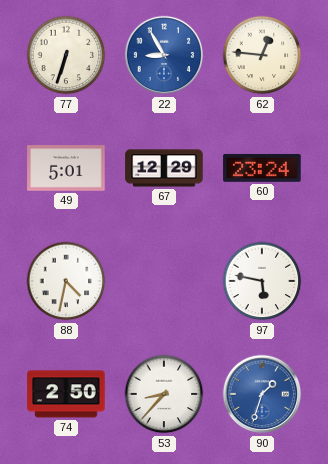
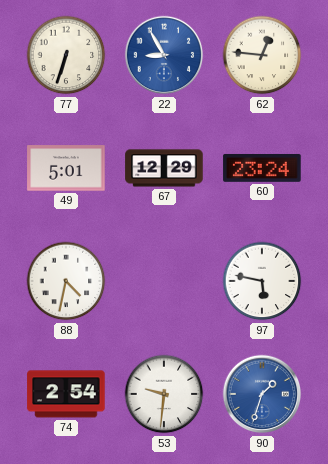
74: 2:50 -> 2:54 (66, 394)
53: 8:37 -> 9:31 (164, 394)
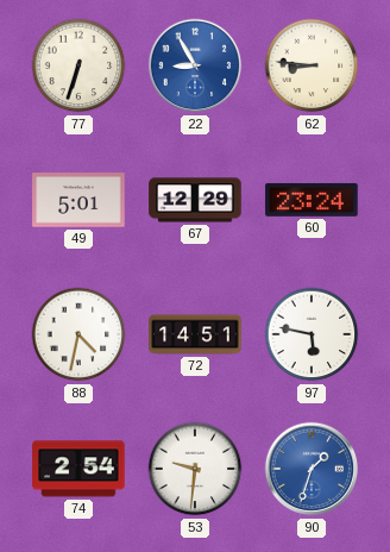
62: 12:46 -> 8:46 (312, 65)
72: none -> 14:51 (195, 334)
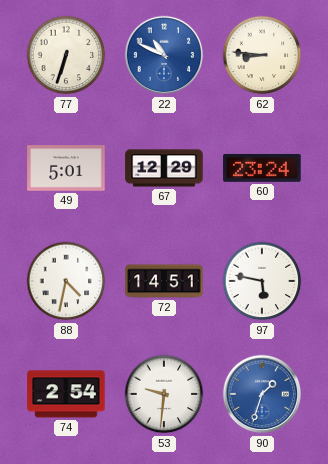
22: 8:55 -> 10:49 (164, 55)
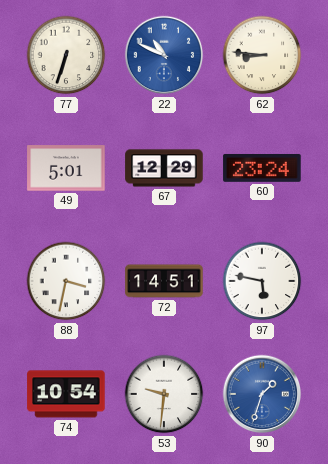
88: 4:32 -> 3:32 (66, 281)
74: 2:54 -> 10:54 (66, 394)
